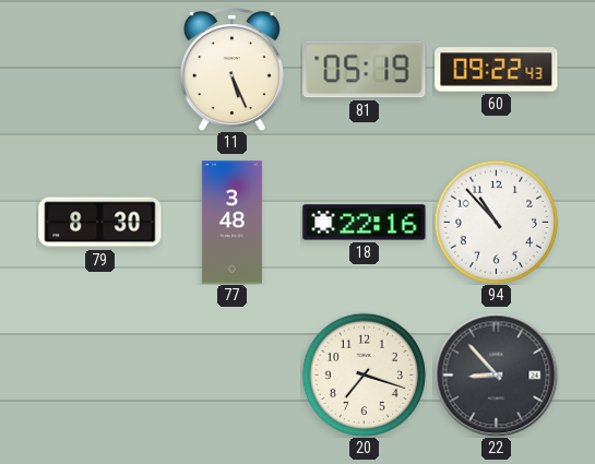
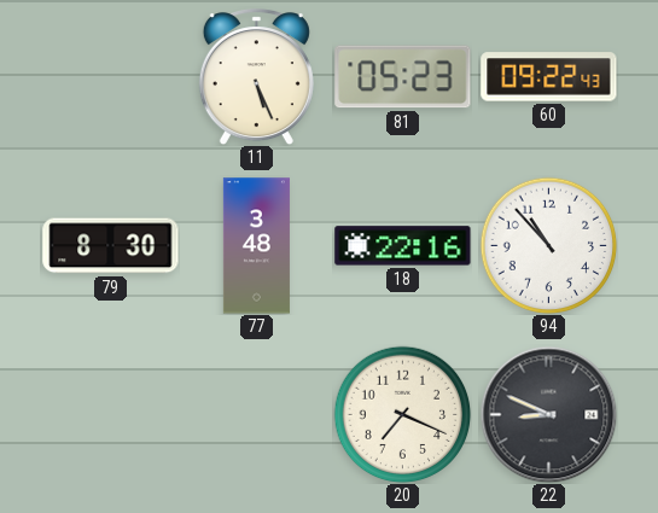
81: 05:19 -> 05:23 (403, 77)
20: 7:18 -> 7:19 (402, 414)
22: 8:53 -> 8:49 (548, 414)
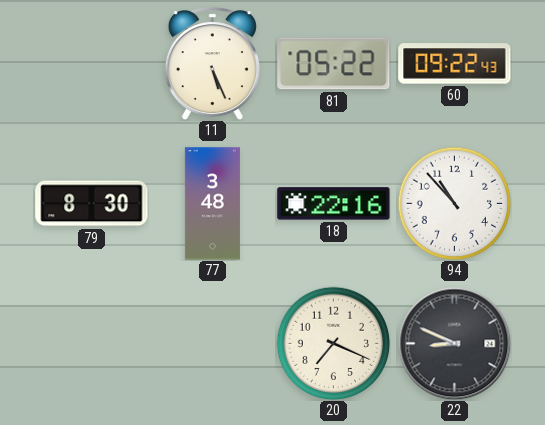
81: 05:23 -> 05:22 (334, 64)
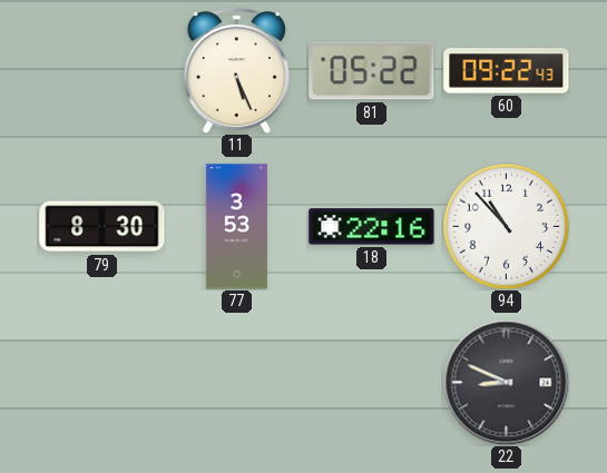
77: 3:48 -> 3:53 (236, 227)
20: 7:19 -> none (333, 343)
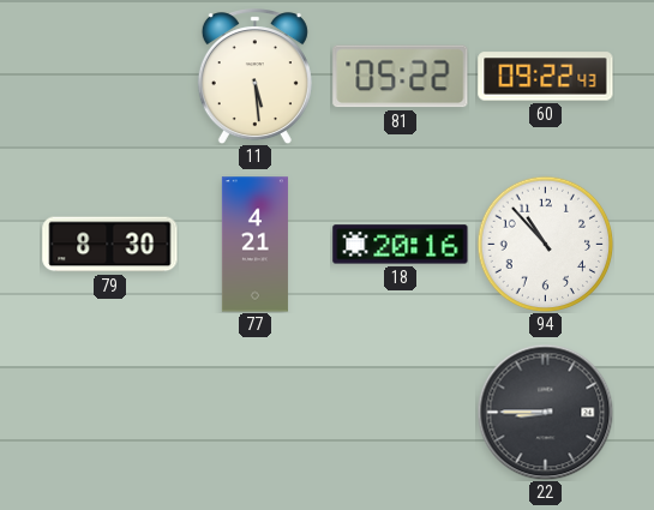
11: 5:26 -> 5:29 (254, 77)
77: 3:53 -> 4:21 (254, 245)
18: 22:16 -> 20:16 (401, 245)
22: 8:49 -> 8:45 (545, 412)
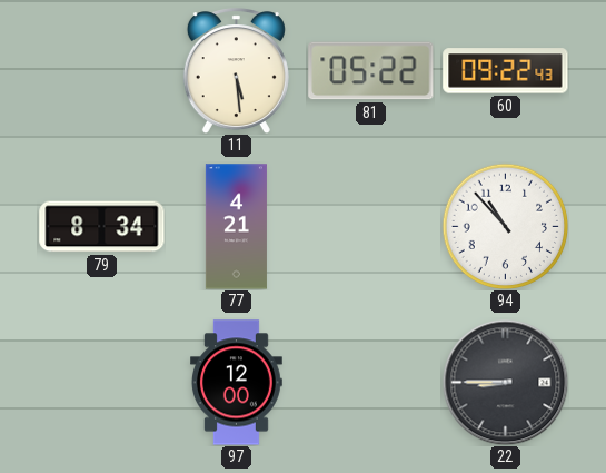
79: 8:30 -> 8:34 (102, 227)
18: 20:16 -> none (401, 245)
97: none -> 12:00 (237, 383)
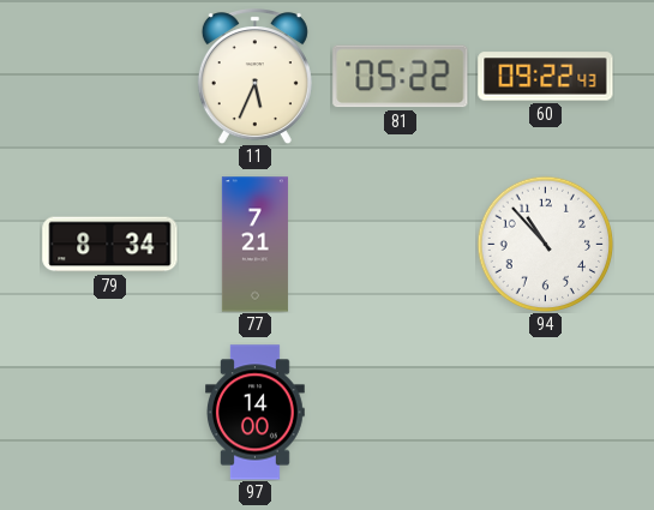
11: 5:29 -> 5:34 (254, 77)
77: 4:21 -> 7:21 (254, 245)
97: 12:00 -> 14:00 (256, 413)
22: 8:45 -> none (505, 382)
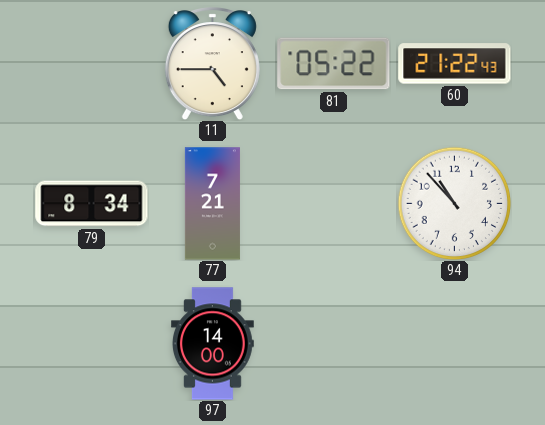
11: 5:34 -> 4:45 (212, 64)
60: 09:22 -> 21:22 (455, 64)
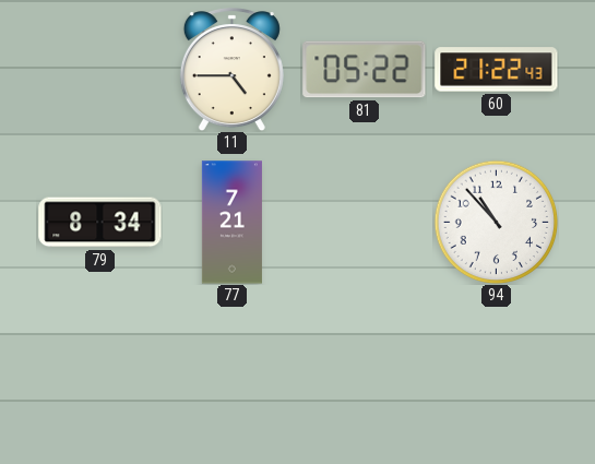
97: 14:00 -> none (213, 344)
